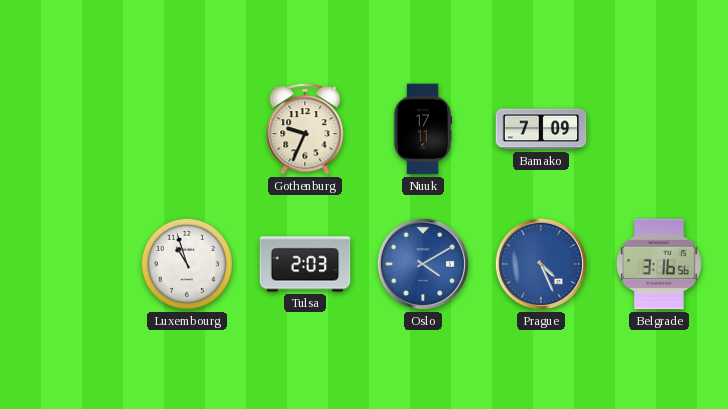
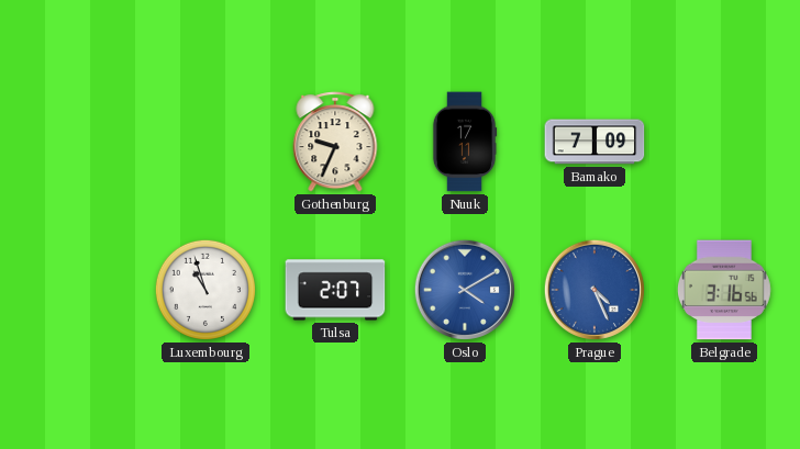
Tulsa: 2:03 -> 2:07 (335, 290)
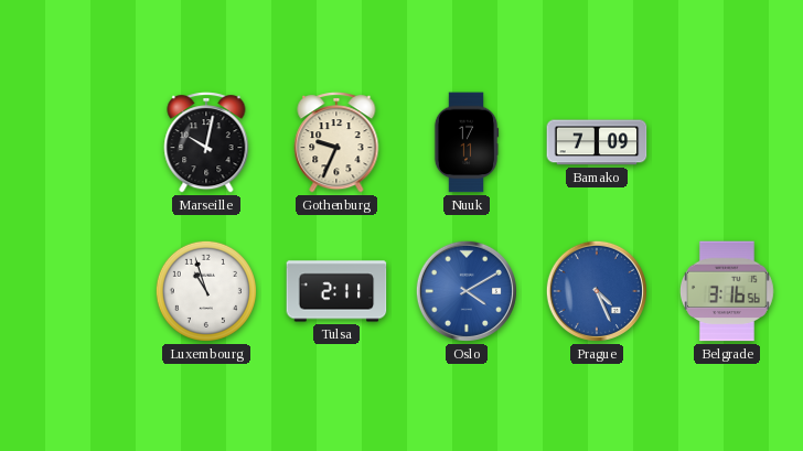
Marseille: none -> 10:02 (206, 142)
Tulsa: 2:07 -> 2:11 (336, 291)
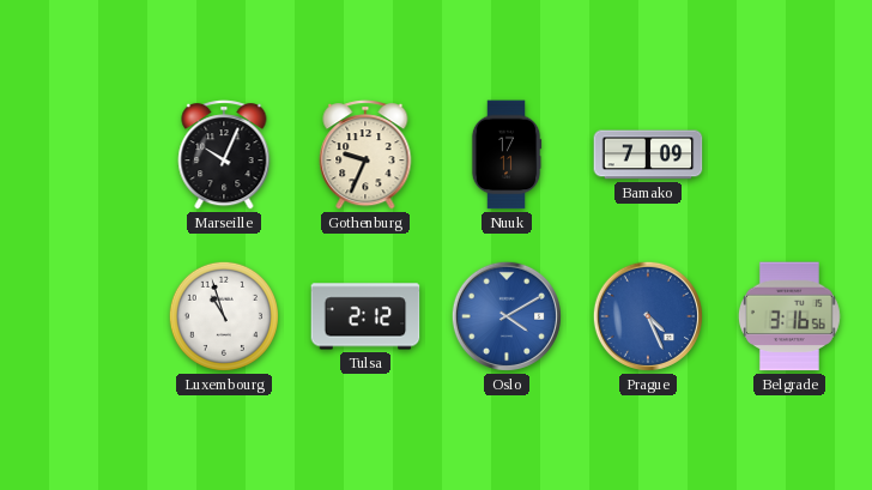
Marseille: 10:02 -> 10:04 (224, 155)
Tulsa: 2:11 -> 2:12 (365, 316)
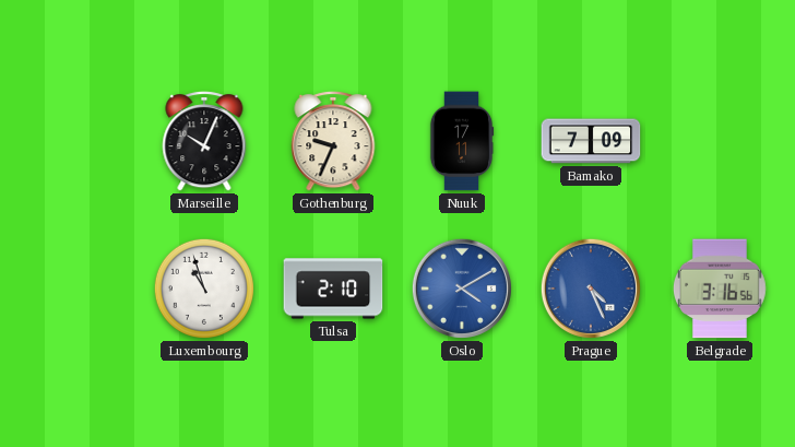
Tulsa: 2:12 -> 2:10 (333, 289)
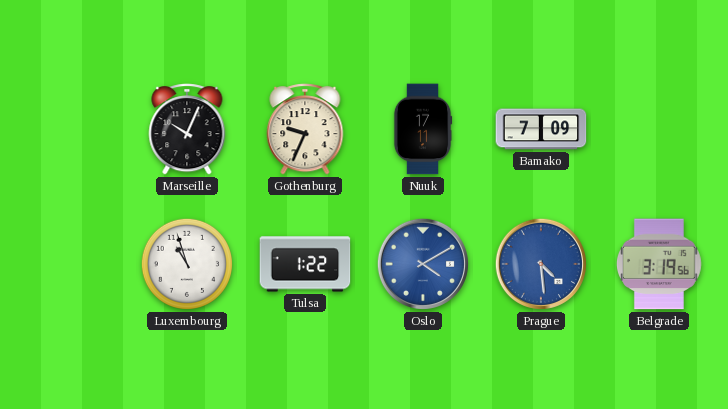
Tulsa: 2:10 -> 1:22 (305, 264)
Prague: 4:26 -> 4:29 (541, 264)
Belgrade: 3:16 -> 3:19 (659, 264)
